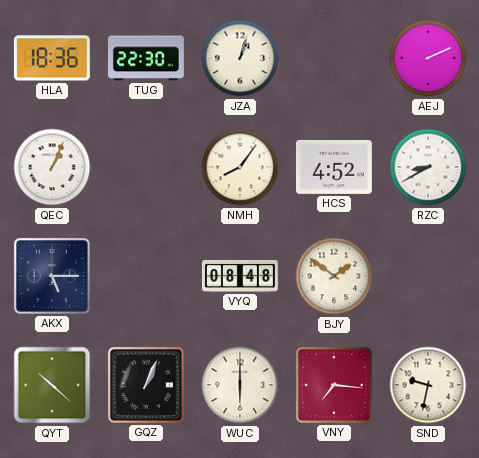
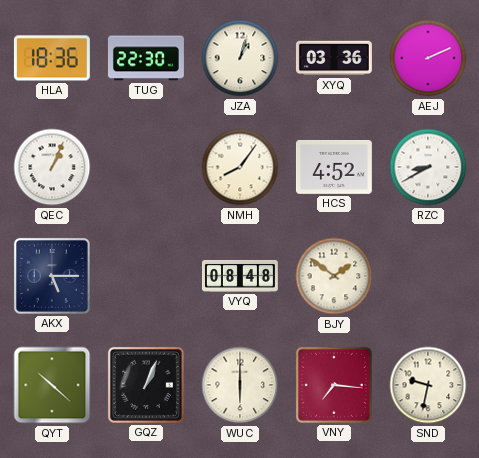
XYQ: none -> 03:36 (334, 58)
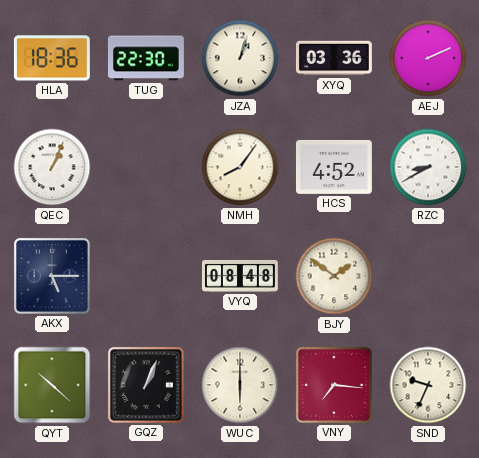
SND: 9:32 -> 9:34 (428, 385)
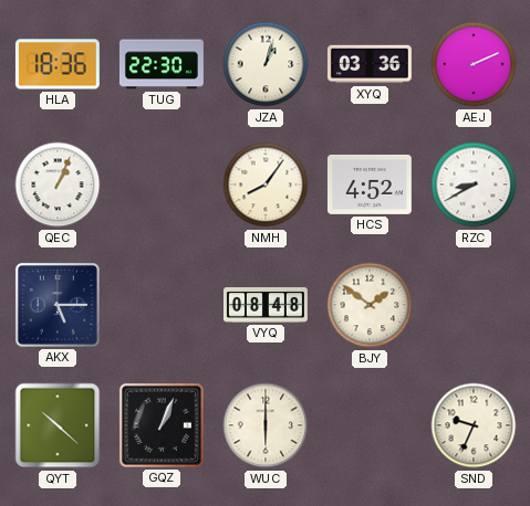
VNY: 7:16 -> none (334, 385)
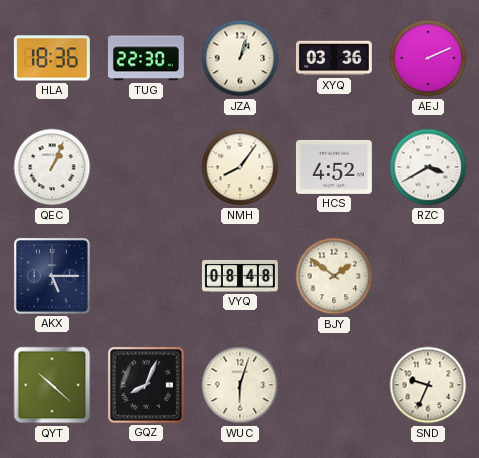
RZC: 8:40 -> 3:40 (428, 167)
GQZ: 1:04 -> 8:04 (146, 385)
WUC: 6:00 -> 6:03 (240, 385)
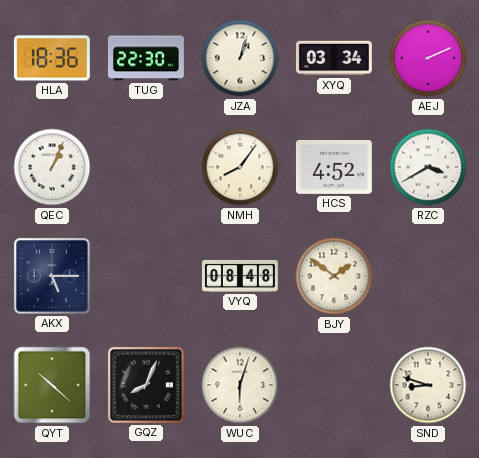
XYQ: 03:36 -> 03:34 (334, 58)
SND: 9:34 -> 8:48 (428, 385)
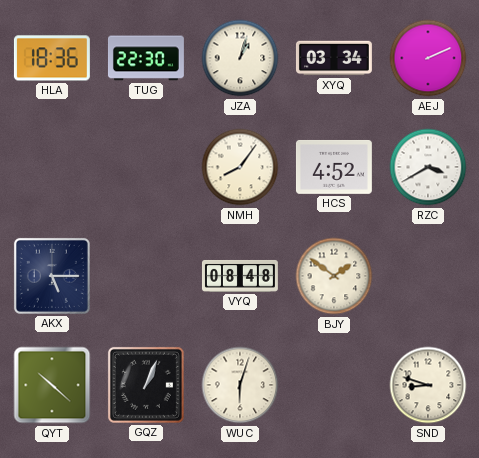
QEC: 1:04 -> none (52, 167)
GQZ: 8:04 -> 1:04 (146, 385)
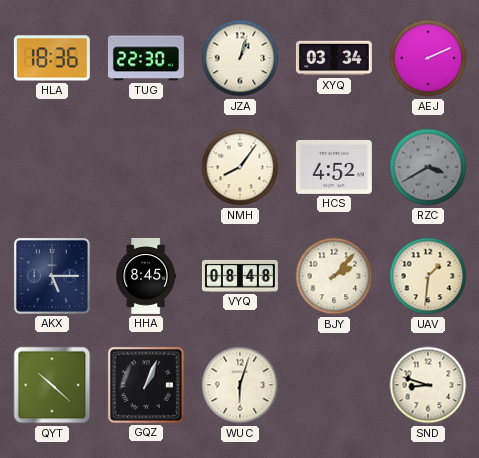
RZC dial: white -> grey (428, 167)
HHA: none -> 8:45 (145, 277)
BJY: 1:51 -> 2:07 (334, 276)
UAV: none -> 1:31 (428, 276)
